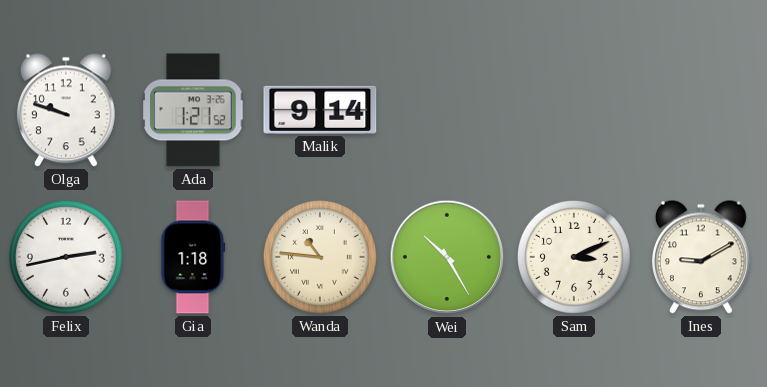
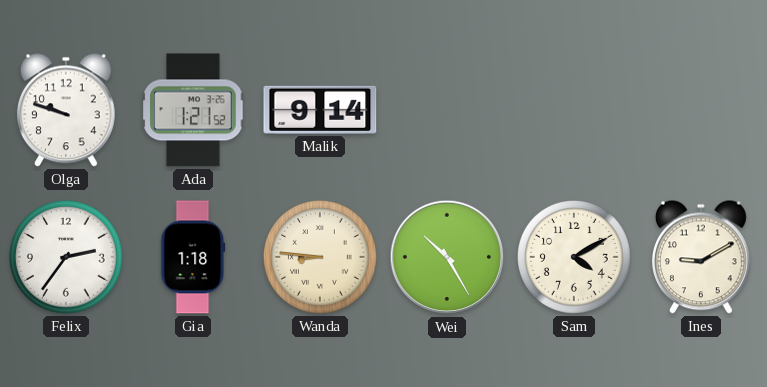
Felix: 2:43 -> 2:36 (66, 257)
Wanda: 10:46 -> 8:46 (320, 257)
Sam: 3:11 -> 4:10 (574, 257)
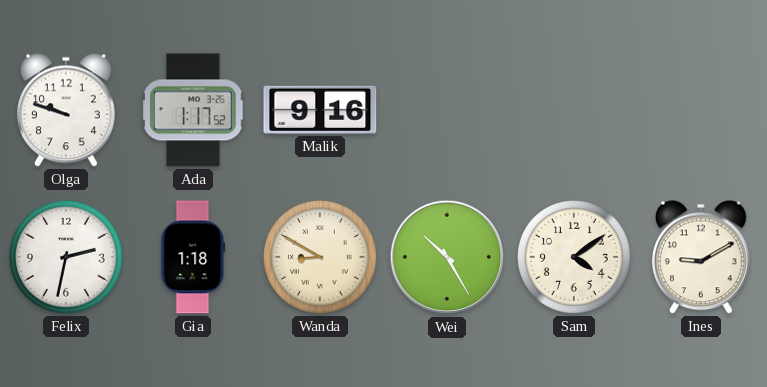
Ada: 1:21 -> 1:17 (193, 110)
Malik: 9:14 -> 9:16 (320, 110)
Felix: 2:36 -> 2:32 (66, 257)
Wanda: 8:46 -> 8:50 (320, 257)
Sam: 4:10 -> 4:09 (574, 257)
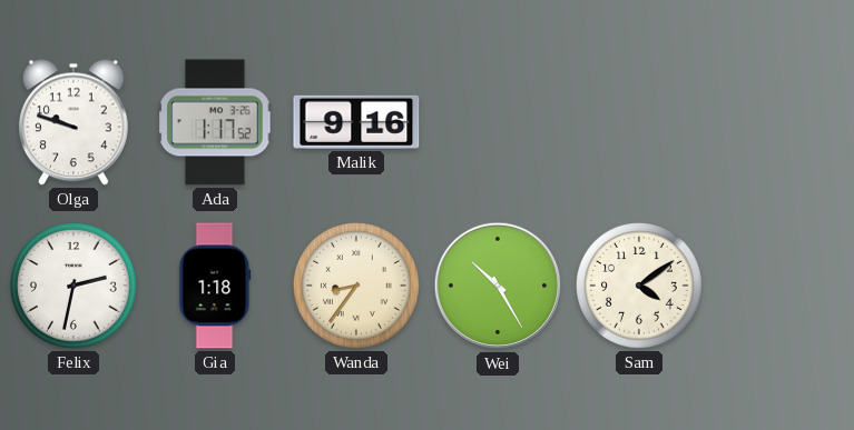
Wanda: 8:50 -> 8:36 (356, 286)
Ines: 9:10 -> none (701, 257)
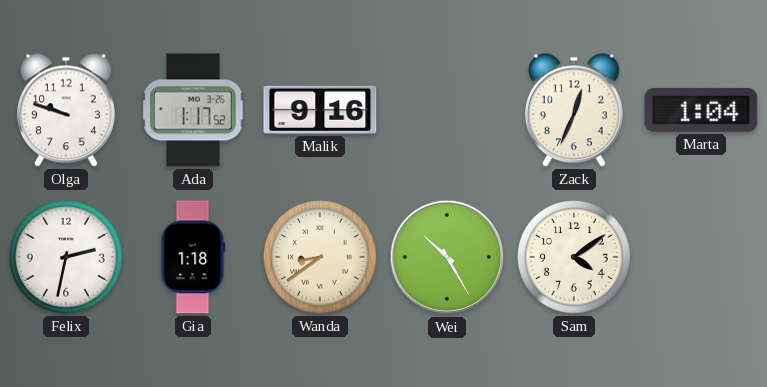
Zack: none -> 12:34 (574, 110)
Marta: none -> 1:04 (701, 110)
Wanda: 8:36 -> 8:39 (320, 257)
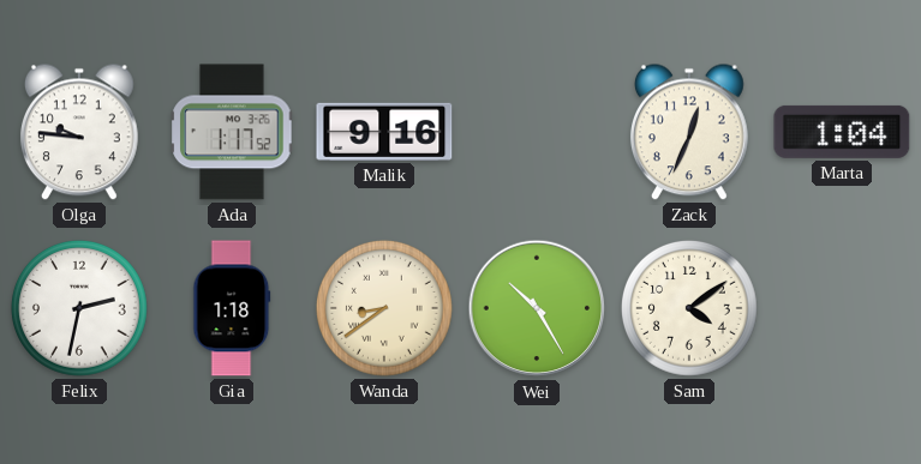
Olga: 9:48 -> 9:46 (79, 132)
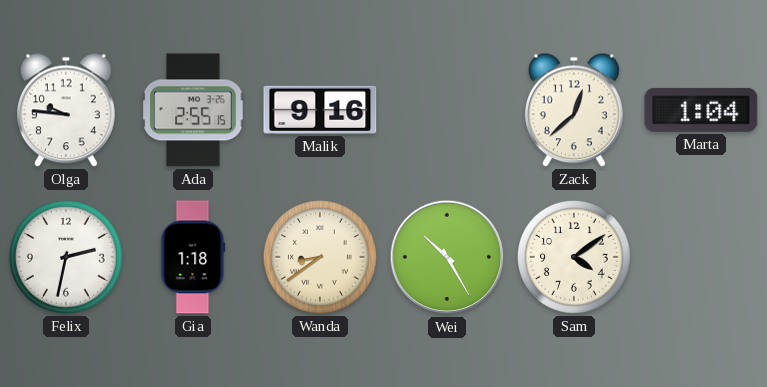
Ada: 1:17 -> 2:55 (193, 110)
Zack: 12:34 -> 12:38 (574, 110)
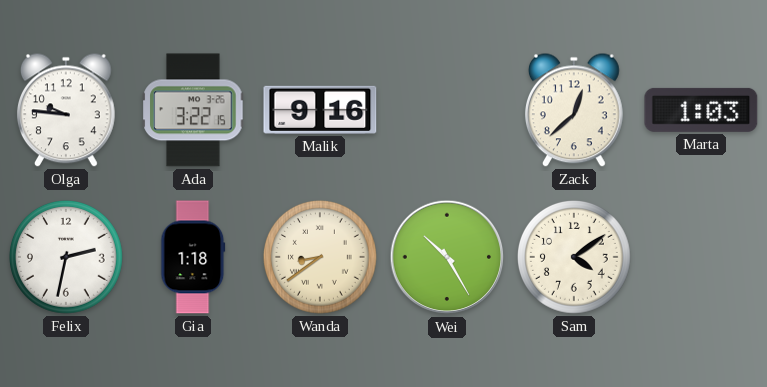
Ada: 2:55 -> 3:22 (193, 110)
Marta: 1:04 -> 1:03 (701, 110)
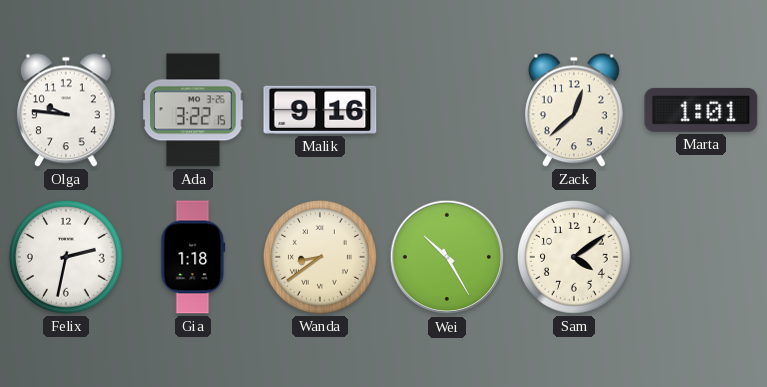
Marta: 1:03 -> 1:01 (701, 110)
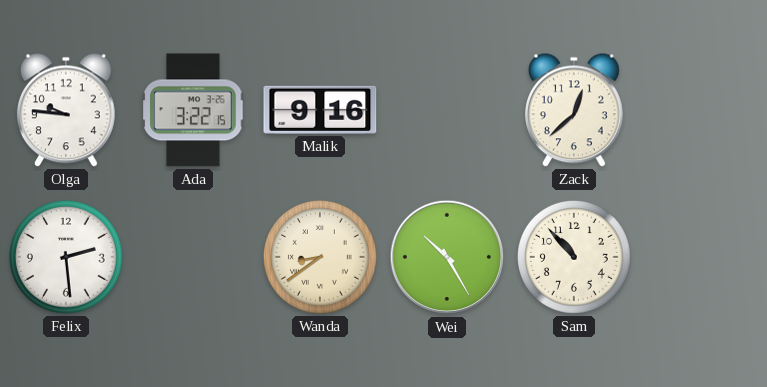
Marta: 1:01 -> none (701, 110)
Felix: 2:32 -> 2:29 (66, 257)
Gia: 1:18 -> none (193, 257)
Sam: 4:09 -> 10:53 (574, 257)
